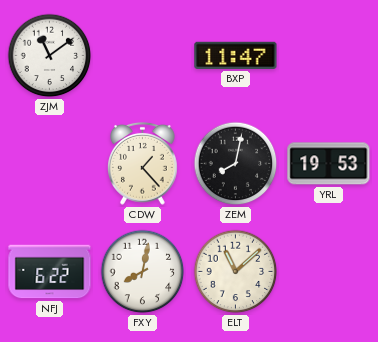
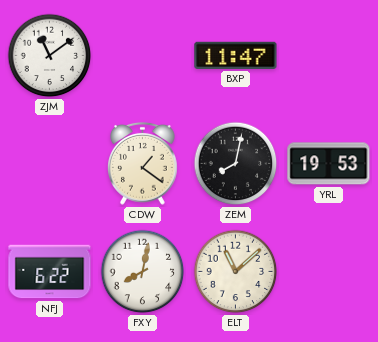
CDW: 1:23 -> 1:21 (143, 163)
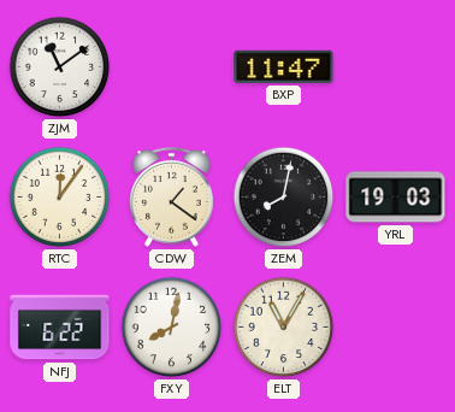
RTC: none -> 12:06 (60, 198)
YRL: 19:53 -> 19:03 (396, 198)
ELT: 11:08 -> 11:05 (284, 328)
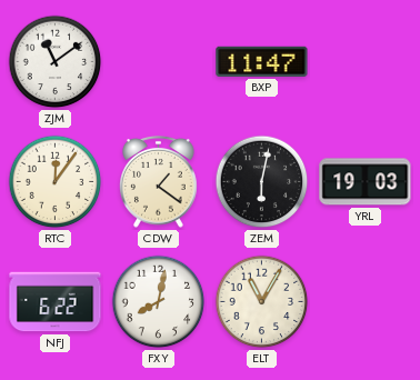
ZEM: 8:02 -> 6:02 (262, 182)
